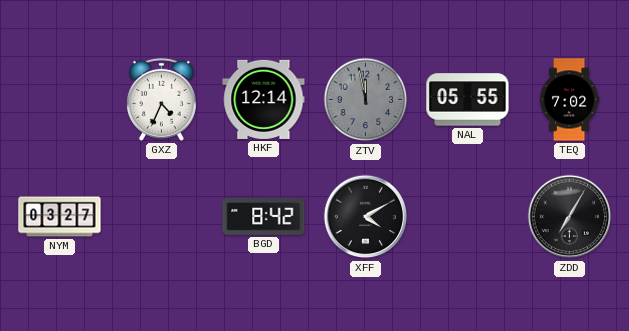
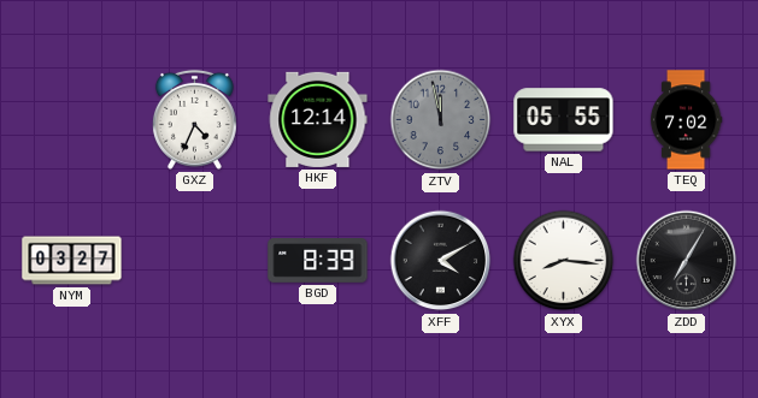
BGD: 8:42 -> 8:39 (318, 261)
XYX: none -> 8:16 (564, 261)
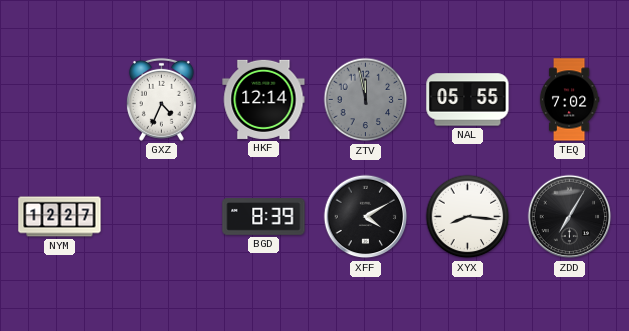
NYM: 03:27 -> 12:27 (60, 217)
